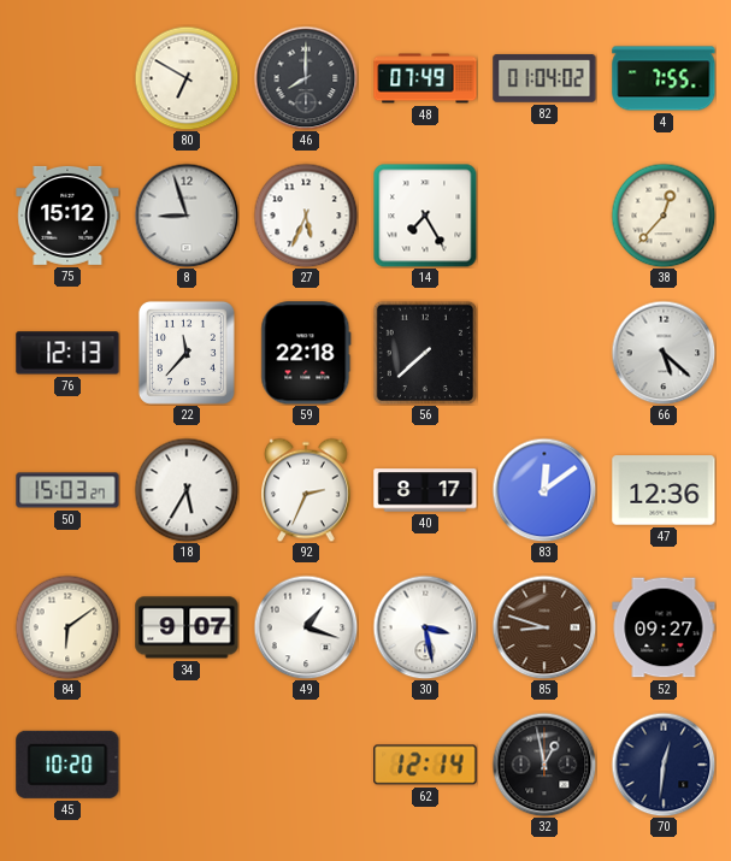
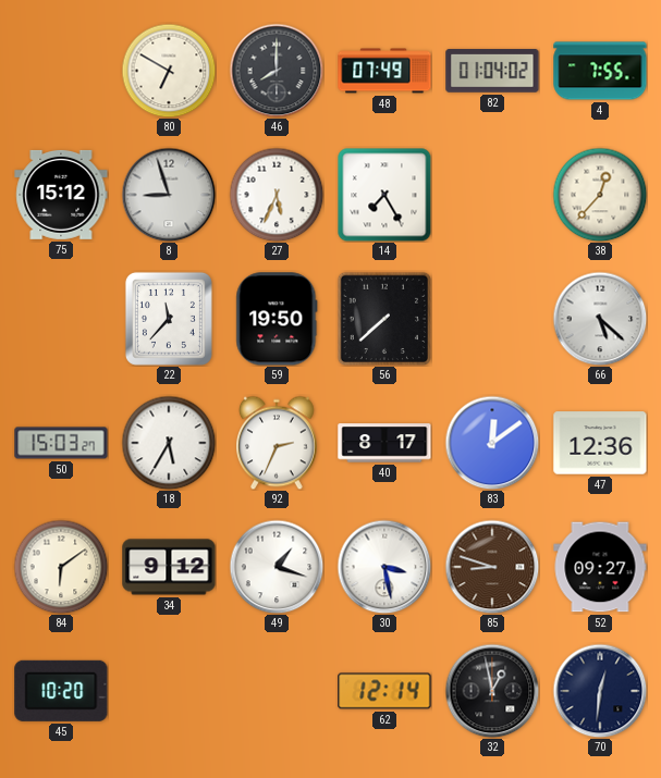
76: 12:13 -> none (67, 353)
59: 22:18 -> 19:50 (277, 319)
34: 9:07 -> 9:12 (169, 567)
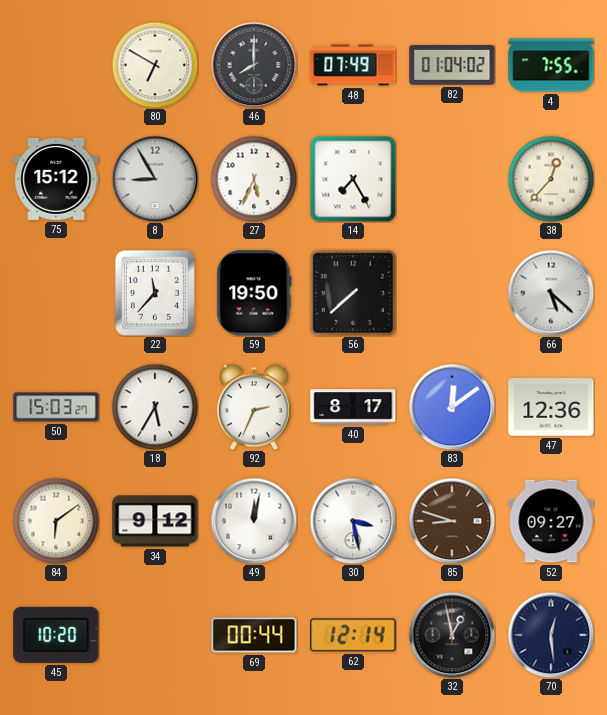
8: 8:57 -> 8:55 (155, 179)
49: 1:18 -> 12:02 (254, 521)
69: none -> 00:44 (254, 635)
70: 12:31 -> 12:29 (551, 635)
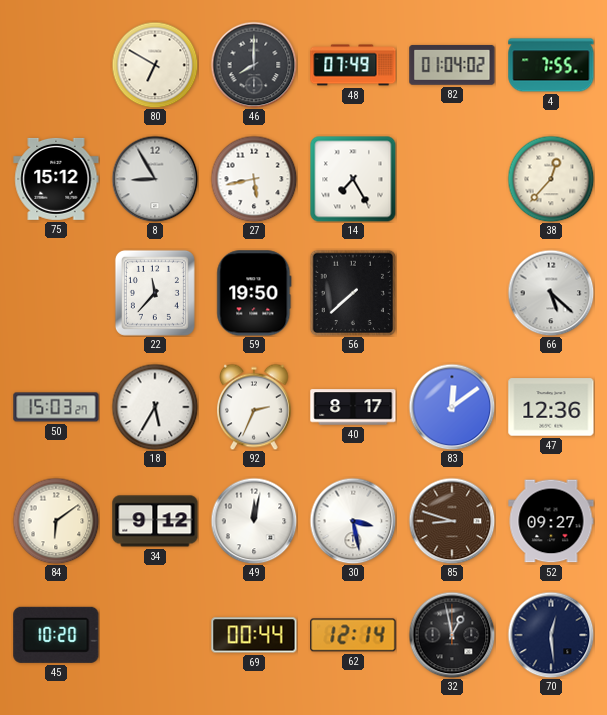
27: 5:34 -> 5:43 (254, 179)
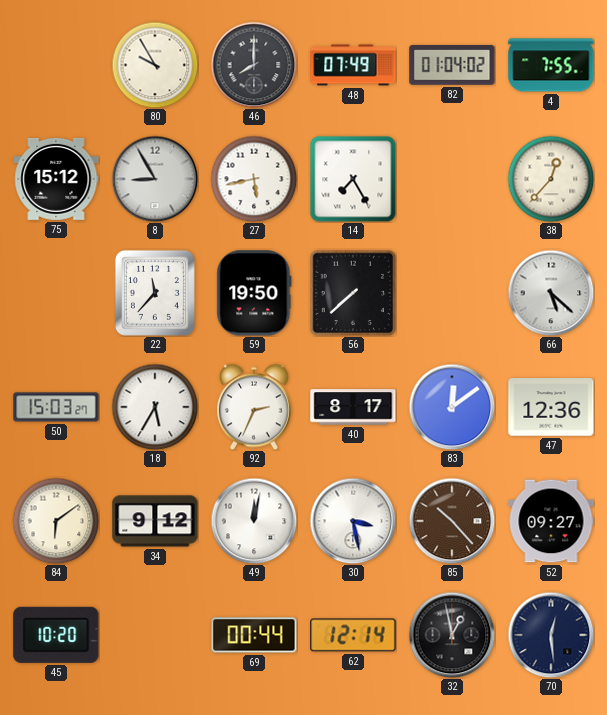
80: 6:50 -> 9:55 (155, 65)
85: 8:48 -> 10:23 (452, 521)
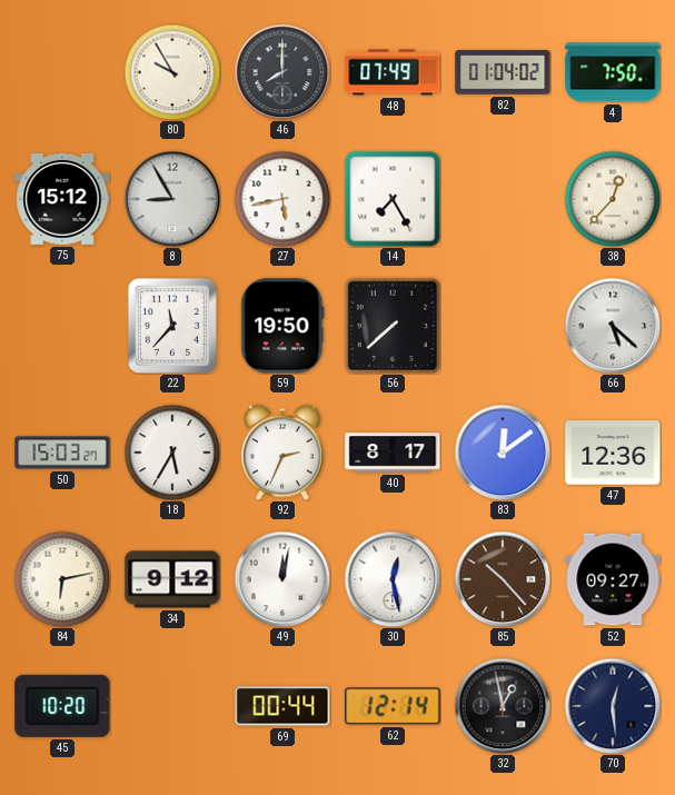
4: 7:55 -> 7:50 (613, 72)
84: 6:09 -> 6:13 (62, 579)
30: 3:28 -> 12:28 (393, 579)
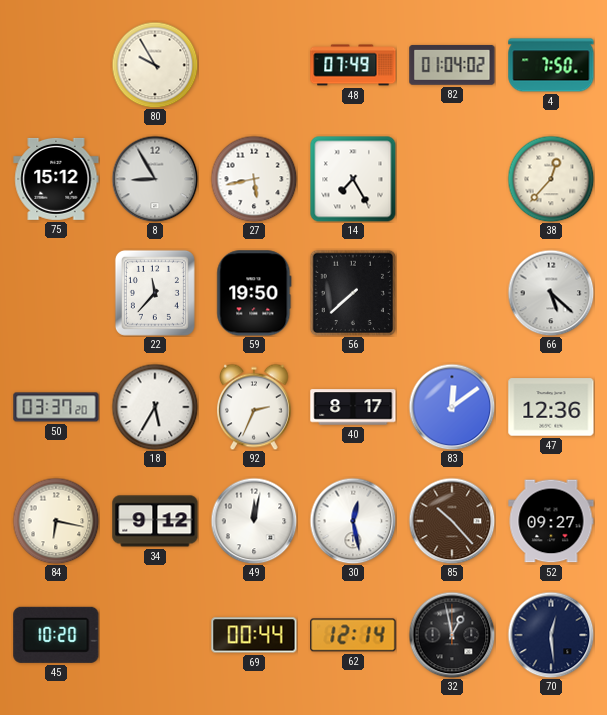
46: 8:00 -> none (282, 72)
50: 15:03 -> 03:37 (56, 407)
84: 6:13 -> 6:17 (56, 521)
